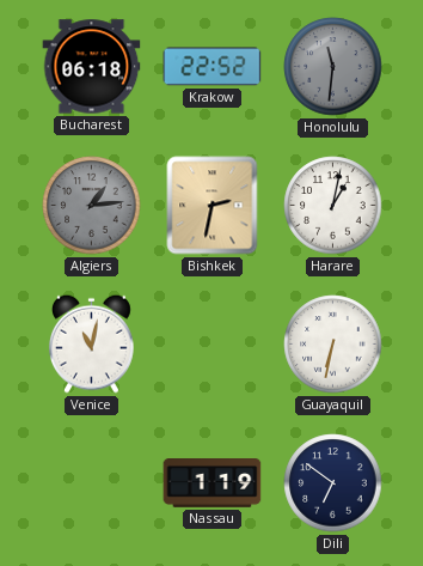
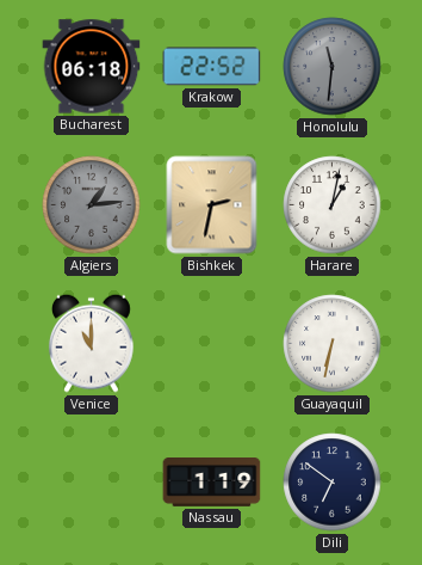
Venice: 11:02 -> 11:00 (91, 343)
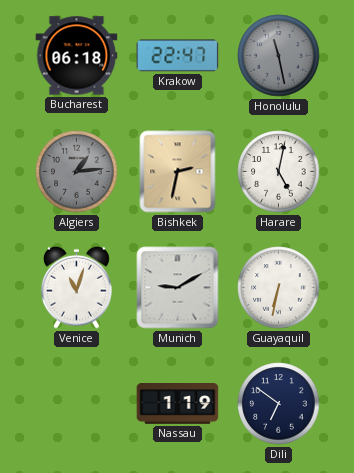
Krakow: 22:52 -> 22:47 (178, 56)
Honolulu: 11:31 -> 11:28 (279, 56)
Harare: 1:02 -> 5:02 (279, 172)
Venice: 11:00 -> 11:03 (76, 287)
Munich: none -> 9:10 (178, 288)
